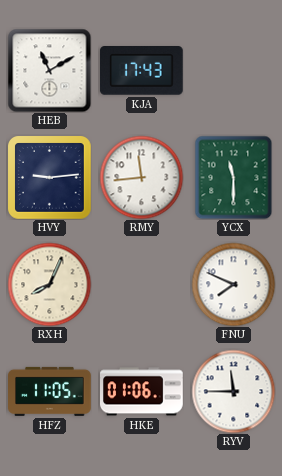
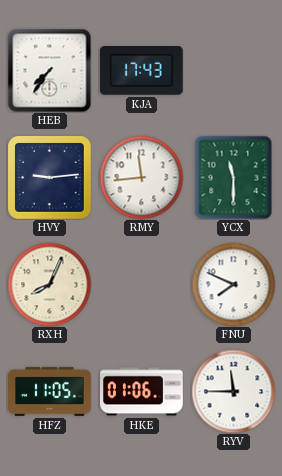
HEB: 11:10 -> 7:36 (49, 70)
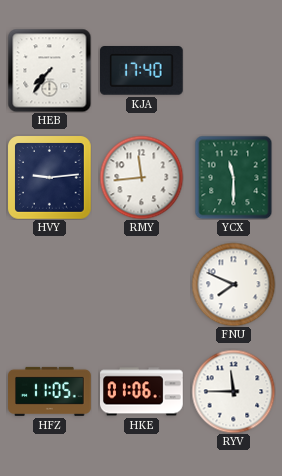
KJA: 17:43 -> 17:40 (141, 71)
RXH: 8:04 -> none (49, 284)
